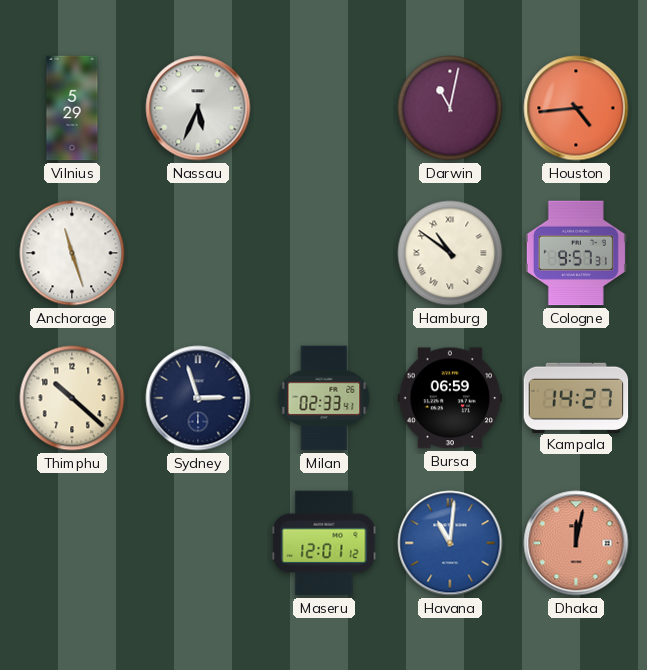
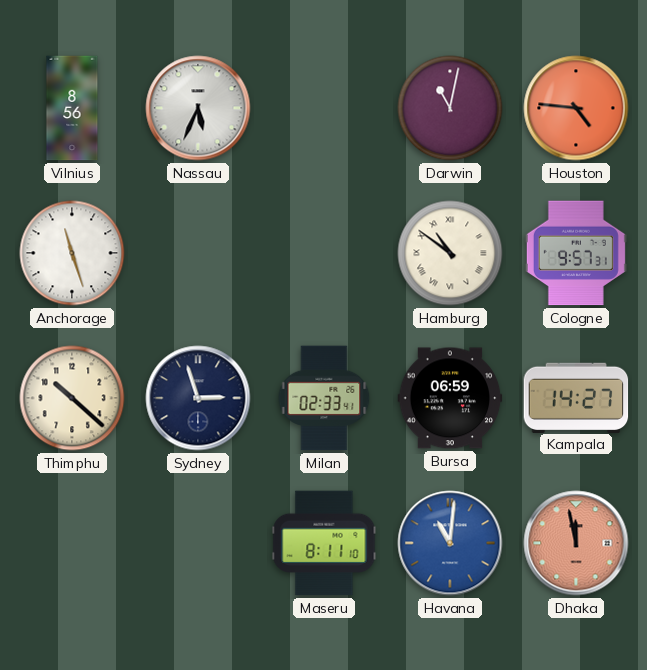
Vilnius: 5:29 -> 8:56 (72, 108)
Houston: 4:44 -> 4:46 (576, 108)
Maseru: 12:01 -> 8:11 (324, 543)
Dhaka: 12:02 -> 11:58 (576, 543)
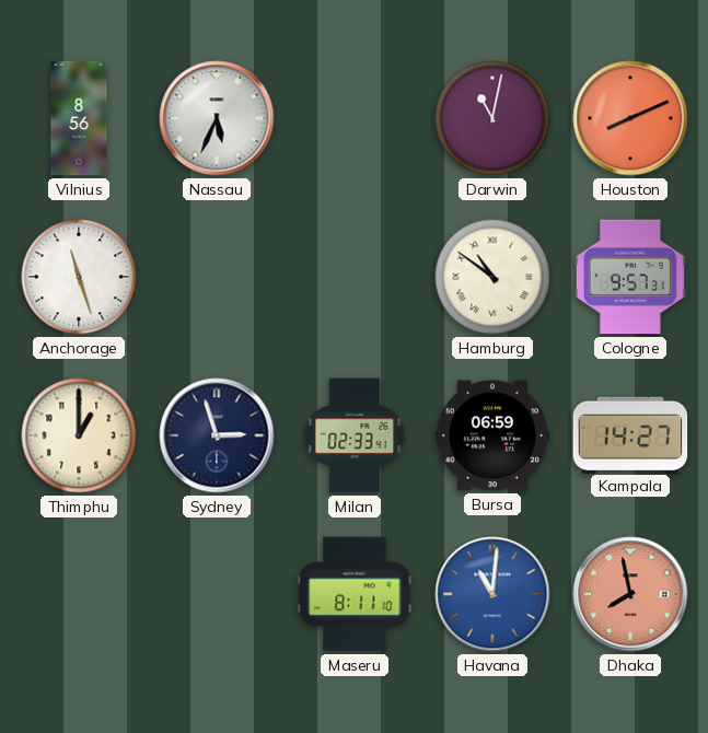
Houston: 4:46 -> 8:11 (630, 118)
Thimphu: 10:22 -> 1:00 (79, 435)
Dhaka: 11:58 -> 7:58 (630, 594)
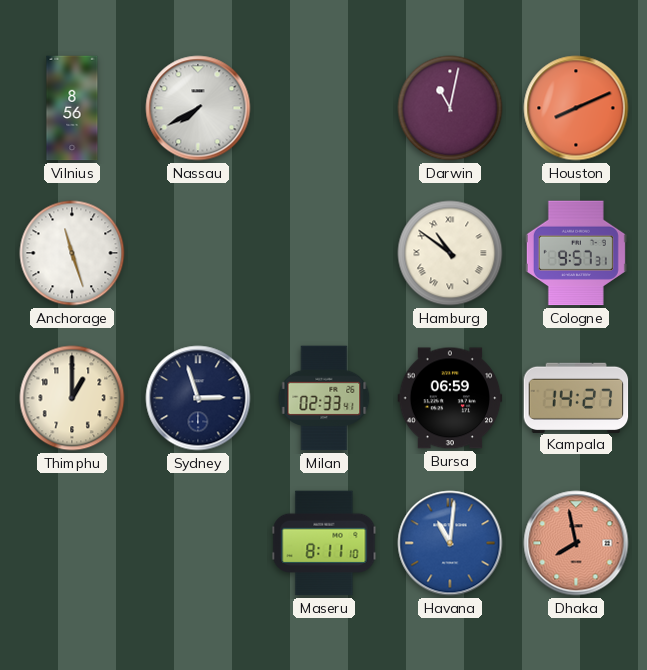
Nassau: 5:34 -> 7:40 (198, 108)
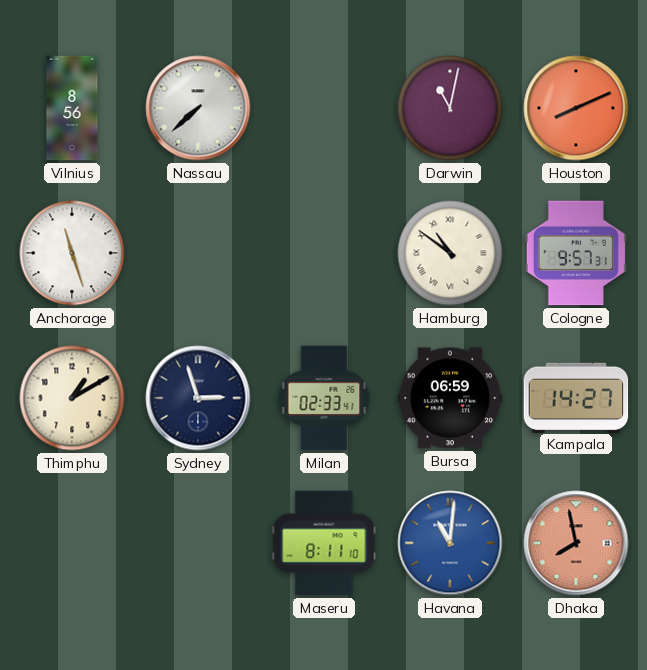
Nassau: 7:40 -> 7:38 (198, 108)
Thimphu: 1:00 -> 1:10 (72, 398)
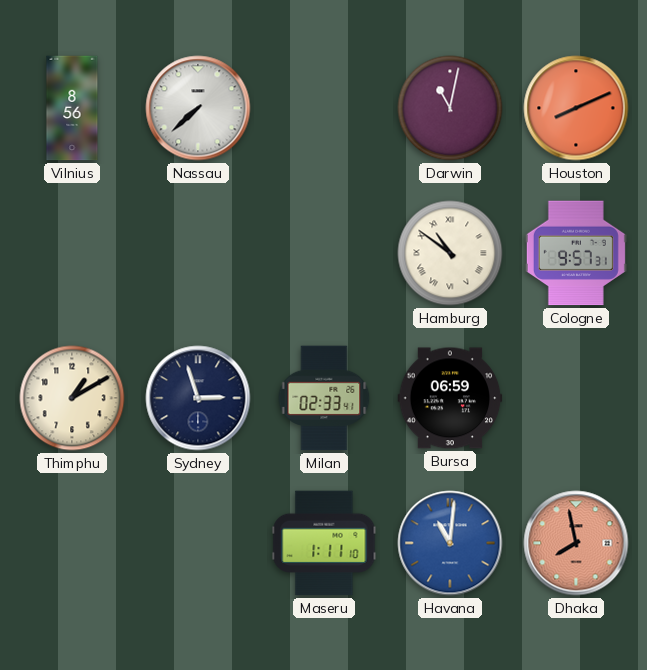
Anchorage: 11:27 -> none (72, 253)
Kampala: 14:27 -> none (576, 397)
Maseru: 8:11 -> 1:11 (324, 543)
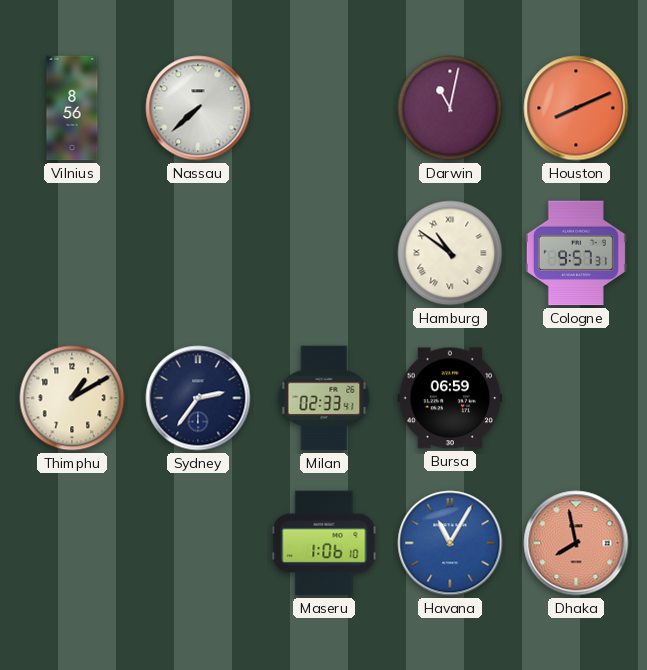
Sydney: 2:57 -> 2:36 (198, 398)
Maseru: 1:11 -> 1:06 (324, 543)
Havana: 11:01 -> 11:05 (450, 543)
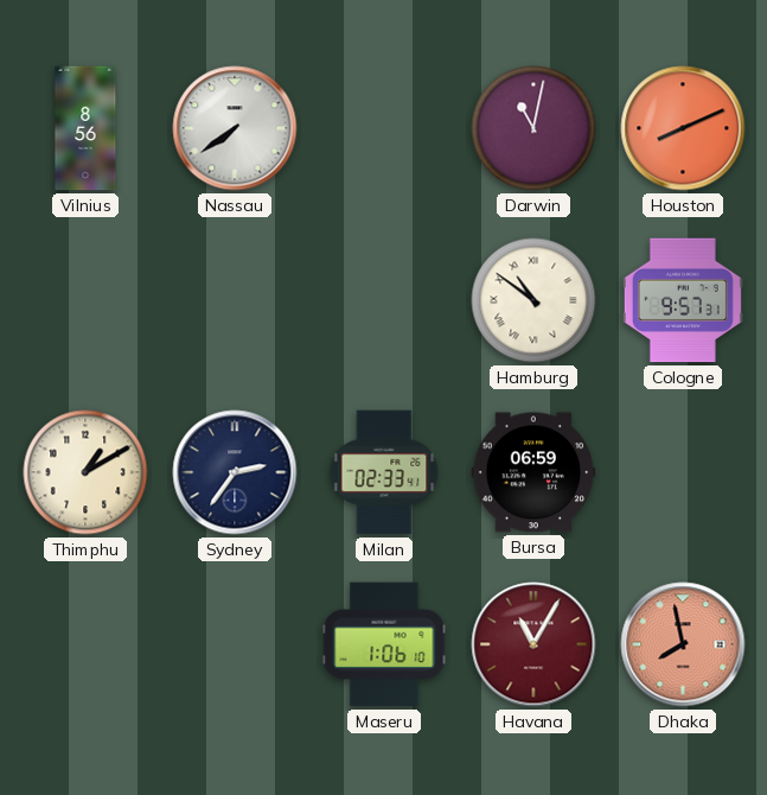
Nassau: 7:38 -> 7:39 (235, 128)
Havana dial: blue -> burgundy (533, 644)
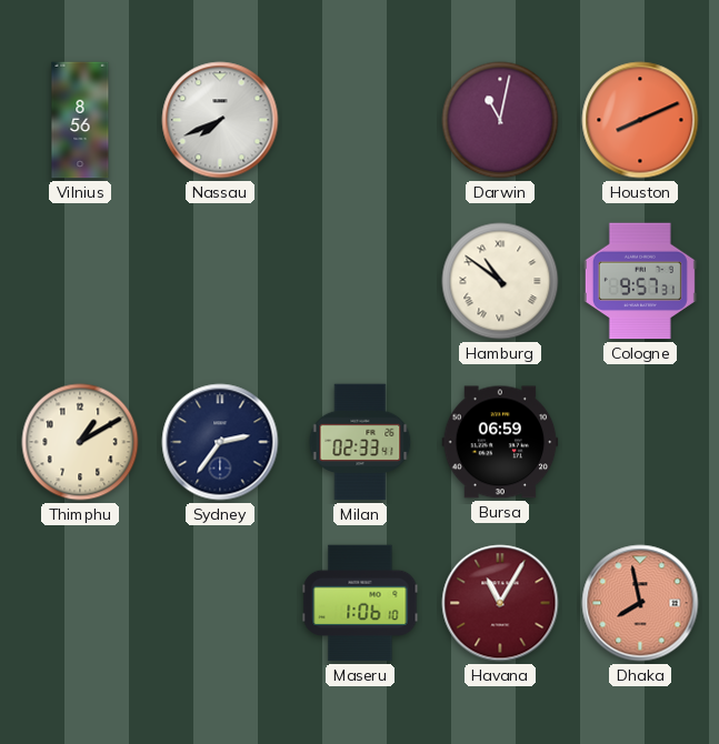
Nassau: 7:39 -> 7:41 (220, 120)
